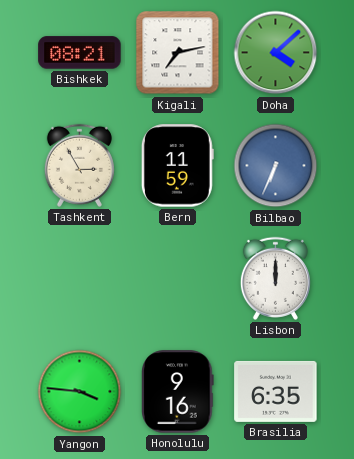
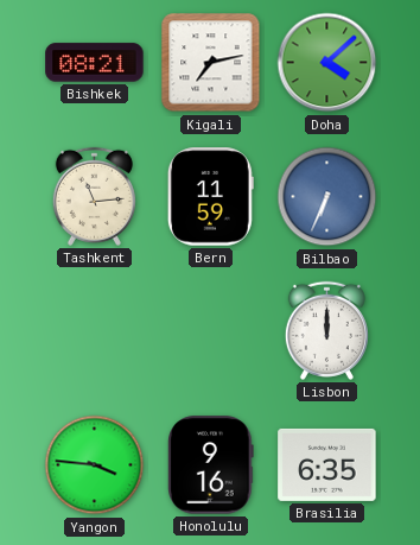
Tashkent: 2:55 -> 11:14 (94, 196)
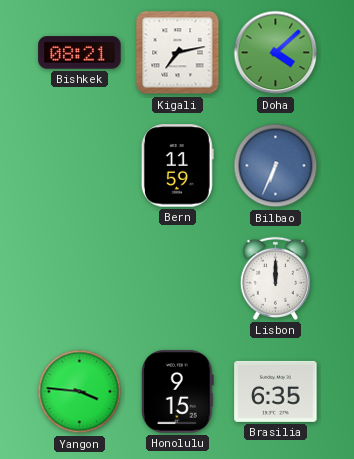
Tashkent: 11:14 -> none (94, 196)
Honolulu: 9:16 -> 9:15 (178, 392)
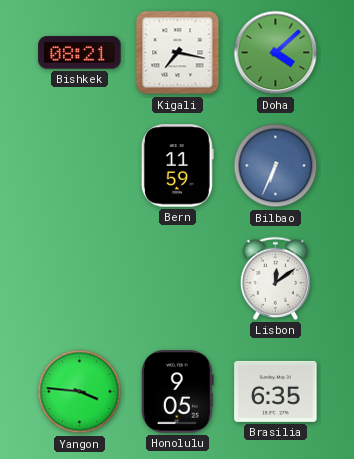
Kigali: 7:13 -> 7:17 (178, 53)
Lisbon: 12:00 -> 12:09 (275, 278)
Honolulu: 9:15 -> 9:05 (178, 392)
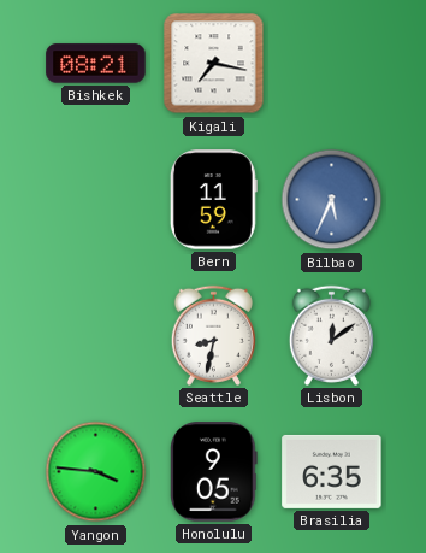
Doha: 4:08 -> none (276, 53)
Bilbao: 6:34 -> 5:34 (332, 200)
Seattle: none -> 8:32 (213, 335)
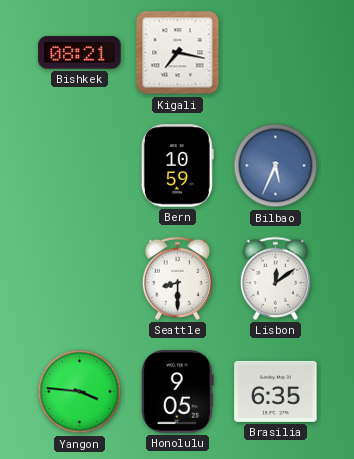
Bern: 11:59 -> 10:59 (177, 166)
Seattle: 8:32 -> 8:30 (177, 278)
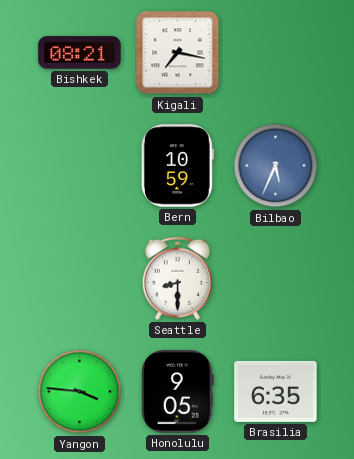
Lisbon: 12:09 -> none (275, 278)
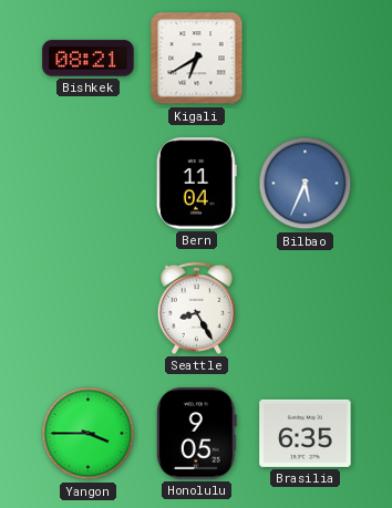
Kigali: 7:17 -> 6:40 (197, 59)
Bern: 10:59 -> 11:04 (196, 184)
Seattle: 8:30 -> 8:25 (196, 308)
Yangon: 3:46 -> 3:45 (89, 434)
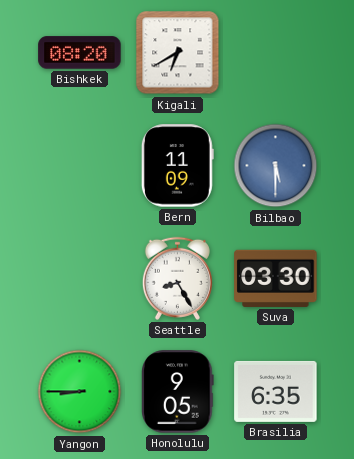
Bishkek: 08:21 -> 08:20 (80, 53)
Bern: 11:04 -> 11:09 (177, 166)
Bilbao: 5:34 -> 5:30 (276, 166)
Suva: none -> 03:30 (276, 278)
Yangon: 3:45 -> 8:45 (80, 392)
